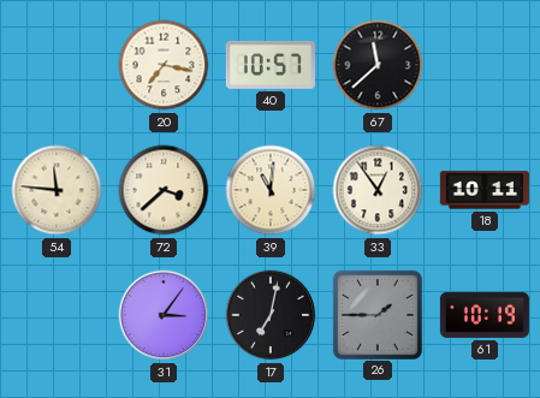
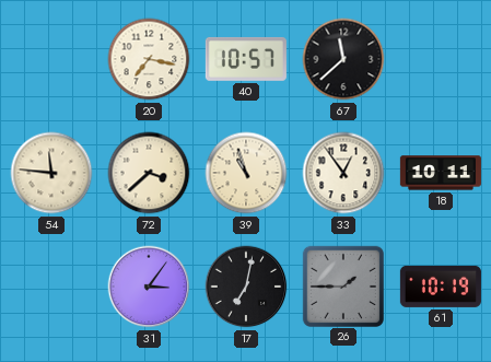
39: 11:01 -> 10:57 (246, 173)
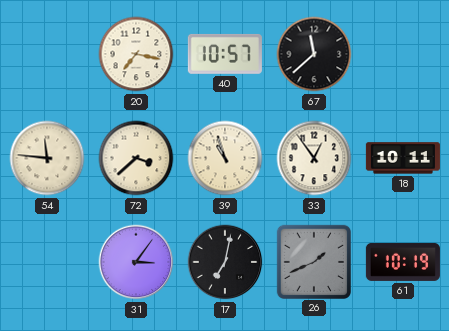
26: 1:45 -> 1:41 (313, 261)
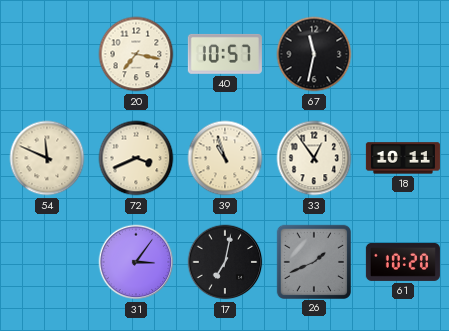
67: 11:38 -> 11:32 (314, 54)
54: 11:46 -> 11:49 (47, 158)
72: 3:38 -> 3:41 (136, 158)
61: 10:19 -> 10:20 (403, 262)
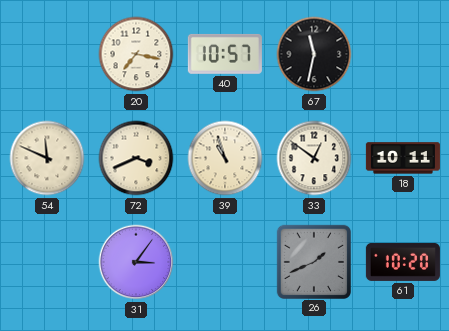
33: 12:54 -> 12:51 (314, 158)
17: 7:02 -> none (225, 262)
